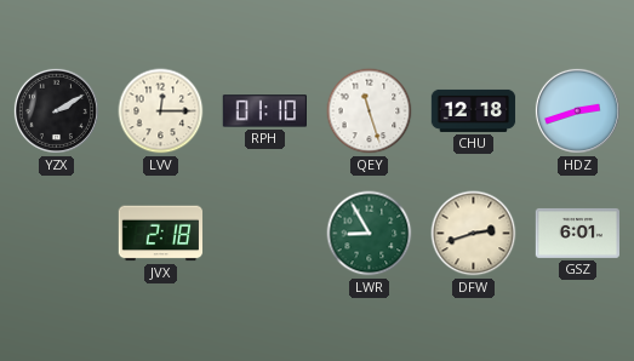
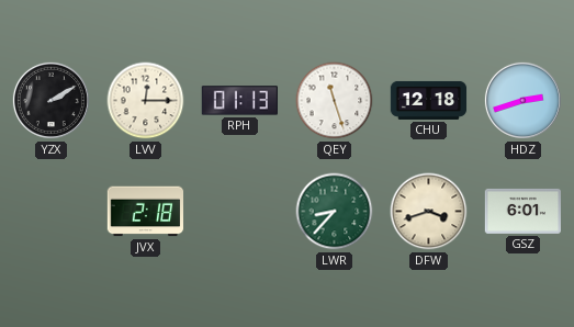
RPH: 01:10 -> 01:13 (239, 101)
LWR: 8:55 -> 8:37 (335, 212)
DFW: 2:42 -> 3:42 (429, 212)
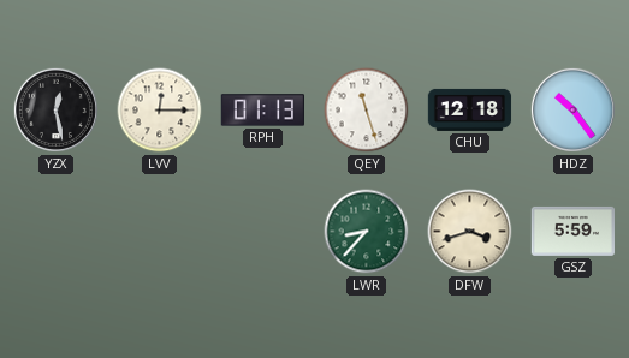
YZX: 2:10 -> 12:28 (55, 109)
HDZ: 2:42 -> 10:24 (572, 109)
JVX: 2:18 -> none (146, 212)
GSZ: 6:01 -> 5:59 (572, 231)
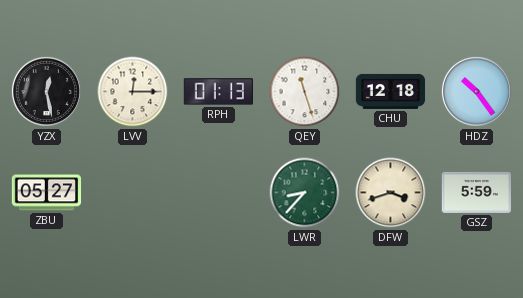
ZBU: none -> 05:27 (47, 193)
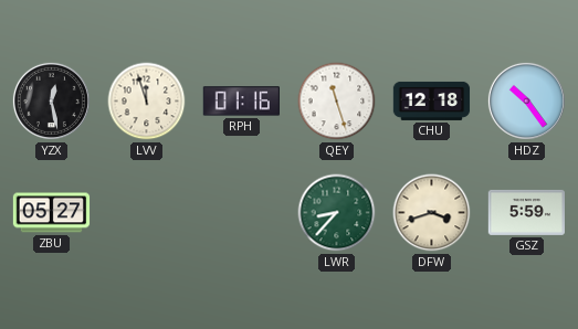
LVV: 12:15 -> 11:57 (147, 102)
RPH: 01:13 -> 01:16 (241, 102)
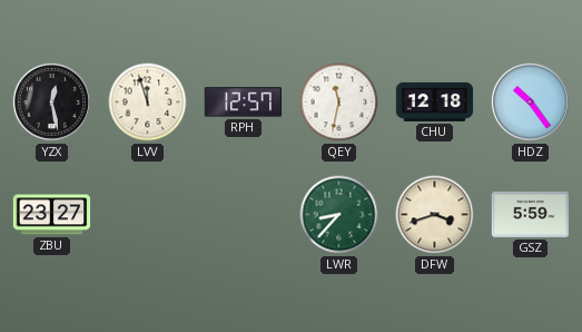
RPH: 01:16 -> 12:57 (243, 102)
QEY: 11:27 -> 11:32 (339, 102)
ZBU: 05:27 -> 23:27 (52, 215)
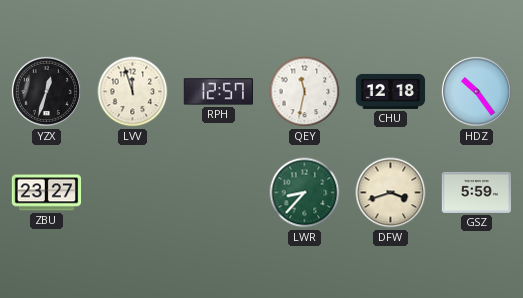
YZX: 12:28 -> 12:33 (46, 91)
